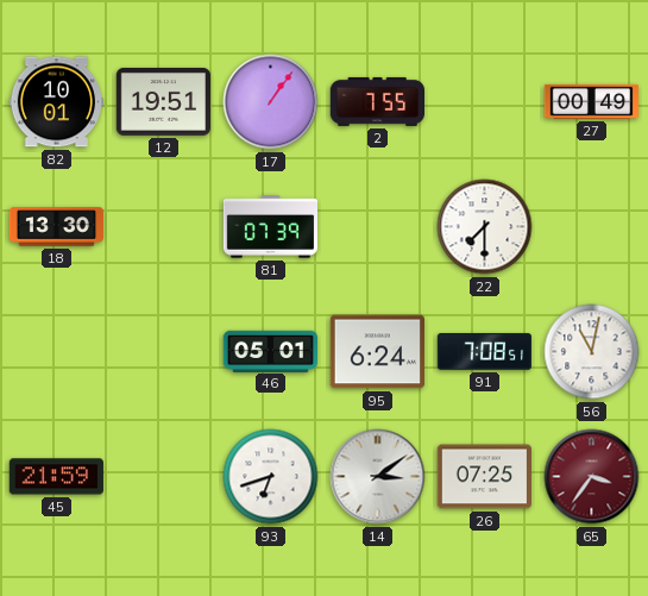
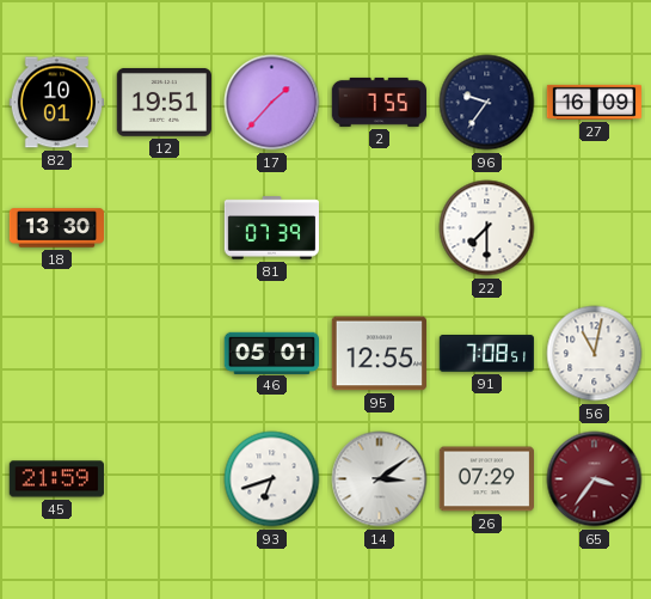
17: 1:06 -> 1:37 (272, 103)
96: none -> 9:36 (487, 103)
27: 00:49 -> 16:09 (595, 102)
95: 6:24 -> 12:55 (379, 354)
26: 07:25 -> 07:29 (486, 479)
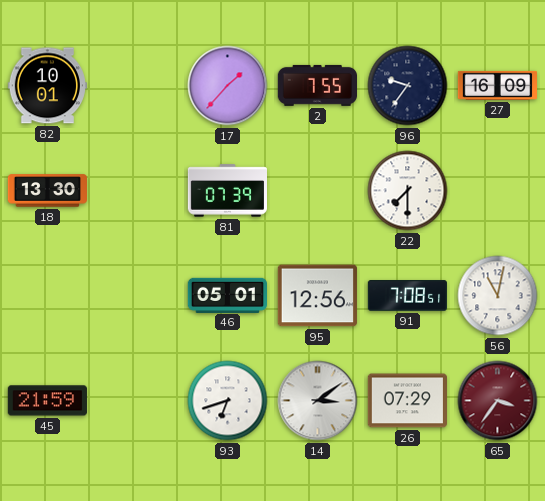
12: 19:51 -> none (164, 102)
95: 12:55 -> 12:56 (317, 296)
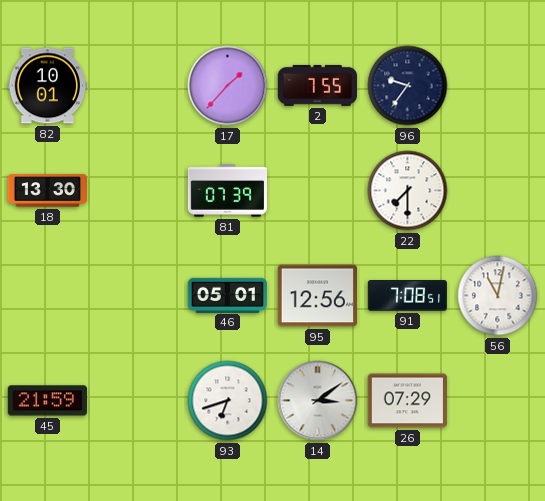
27: 16:09 -> none (498, 85)
65: 3:36 -> none (498, 401)
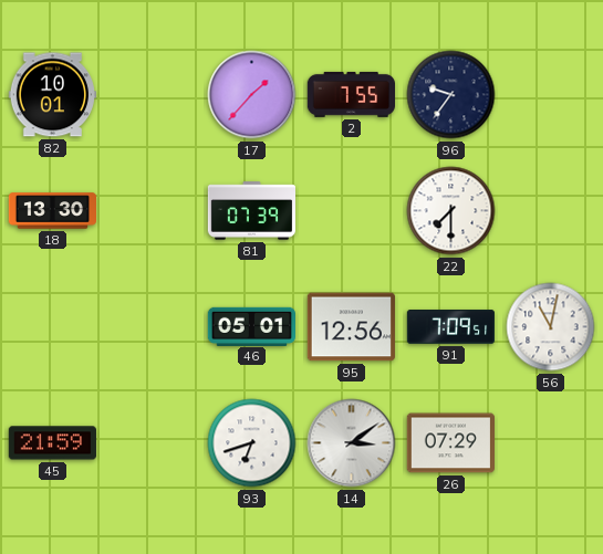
91: 7:08 -> 7:09 (451, 327)
